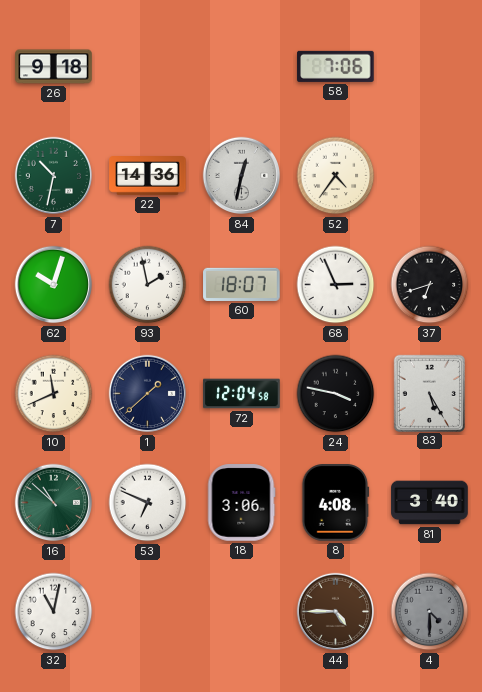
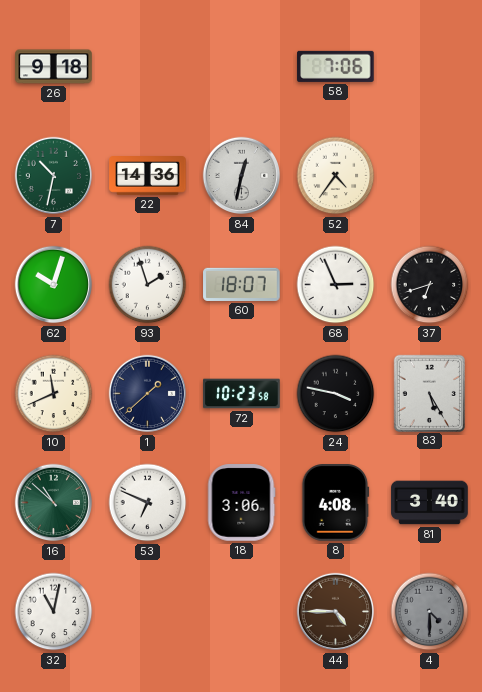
93: 1:58 -> 1:57 (148, 285)
72: 12:04 -> 10:23 (242, 394)
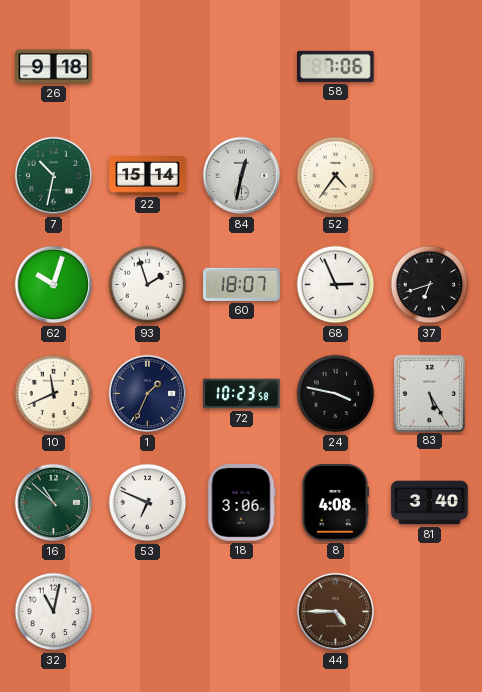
22: 14:36 -> 15:14 (148, 176)
1: 1:38 -> 1:34 (148, 394)
4: 4:30 -> none (430, 612)
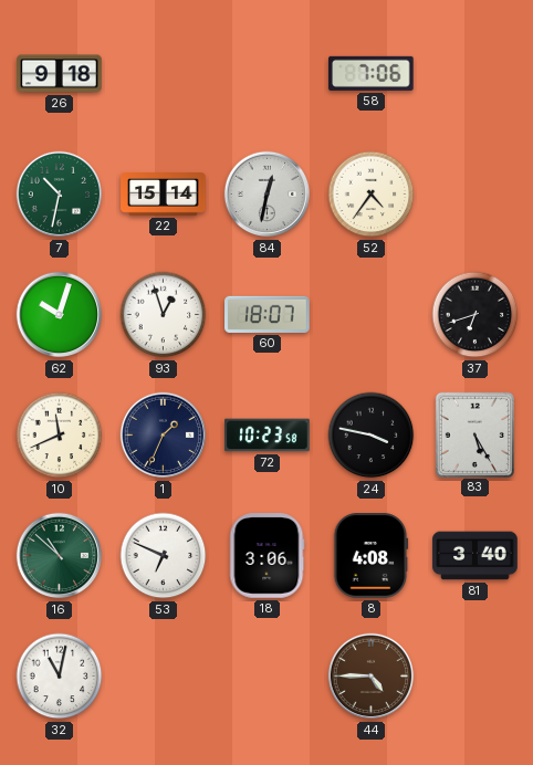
93: 1:57 -> 12:57 (164, 315)
68: 2:56 -> none (336, 285)
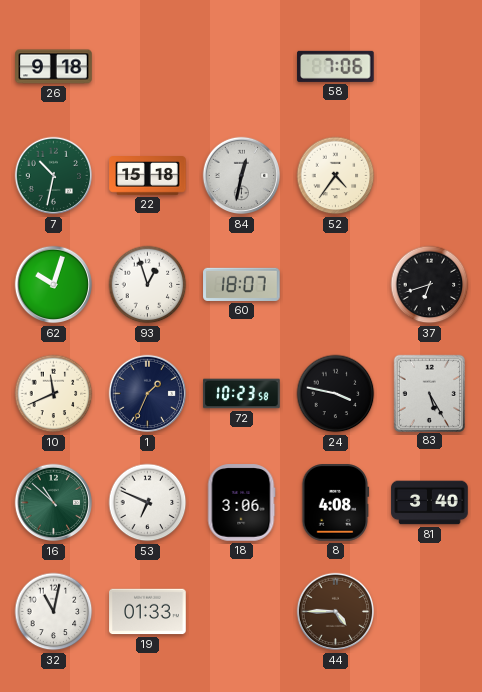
22: 15:14 -> 15:18 (148, 176)
19: none -> 01:33 (148, 612)
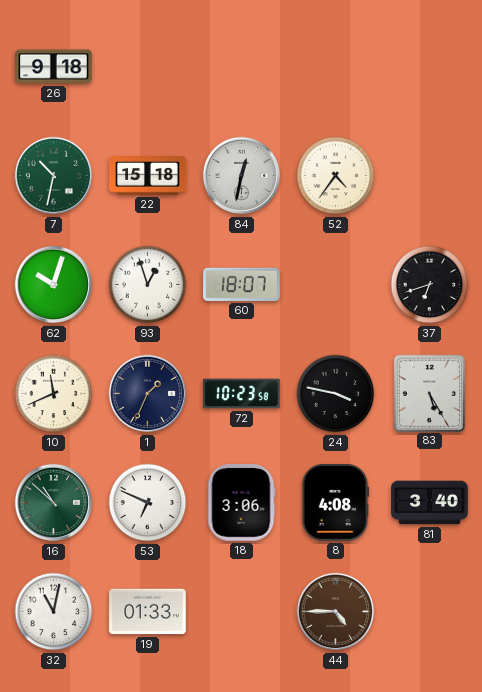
58: 7:06 -> none (336, 66)
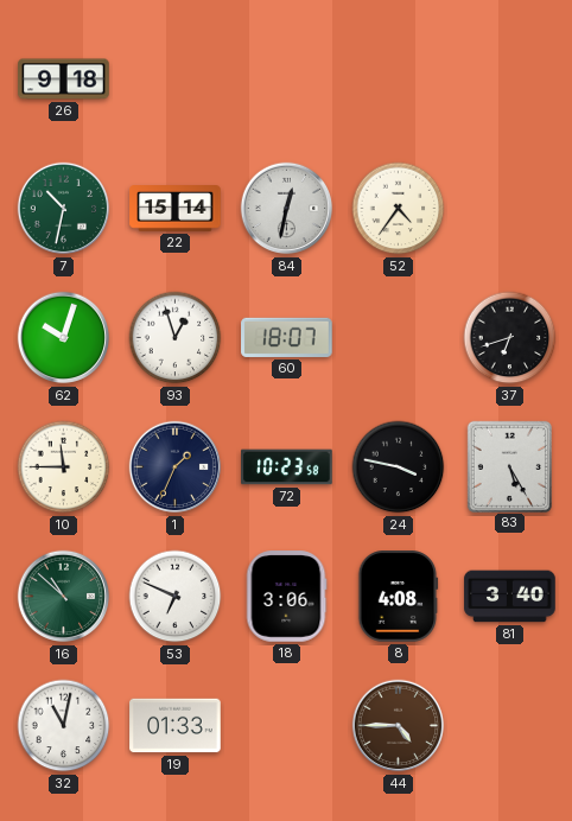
22: 15:18 -> 15:14 (176, 209)
10: 11:41 -> 11:45 (64, 467)
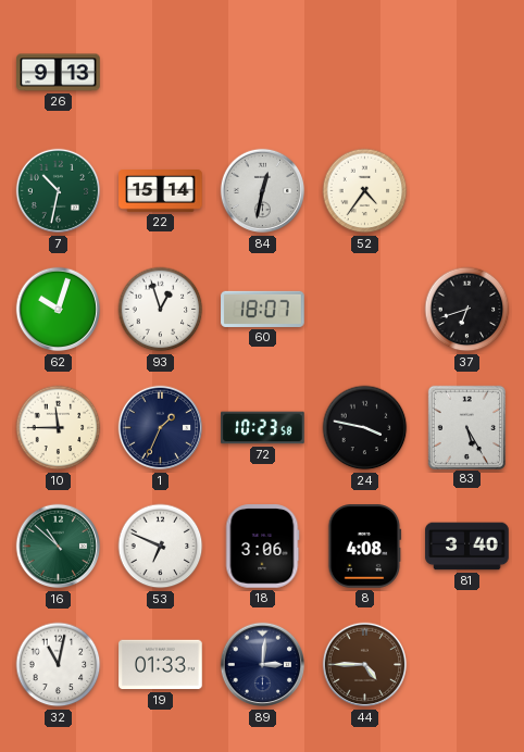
26: 9:18 -> 9:13 (59, 73)
89: none -> 3:01 (263, 665)
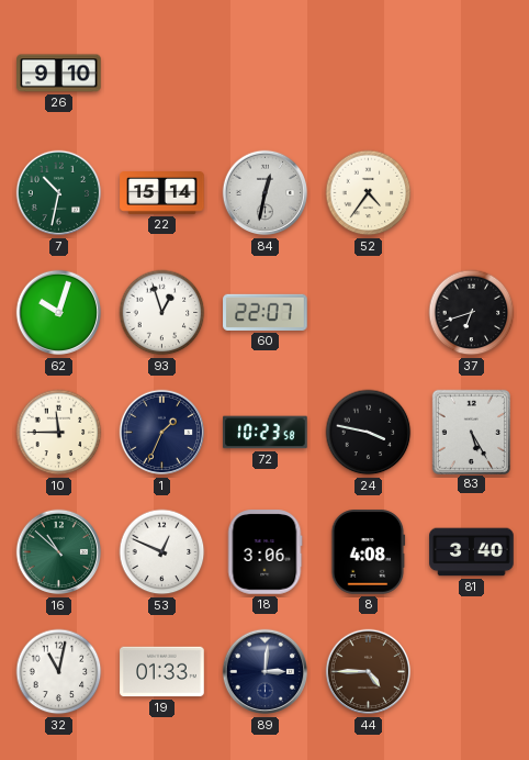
26: 9:13 -> 9:10 (59, 74)
60: 18:07 -> 22:07 (266, 312)
53: 6:49 -> 12:49 (162, 552)
